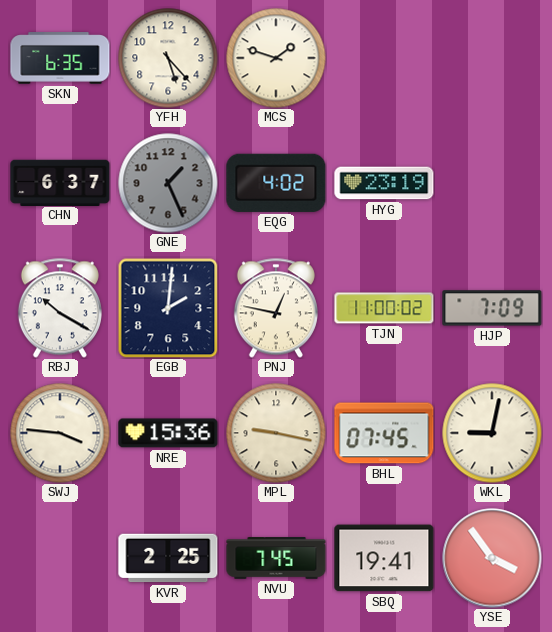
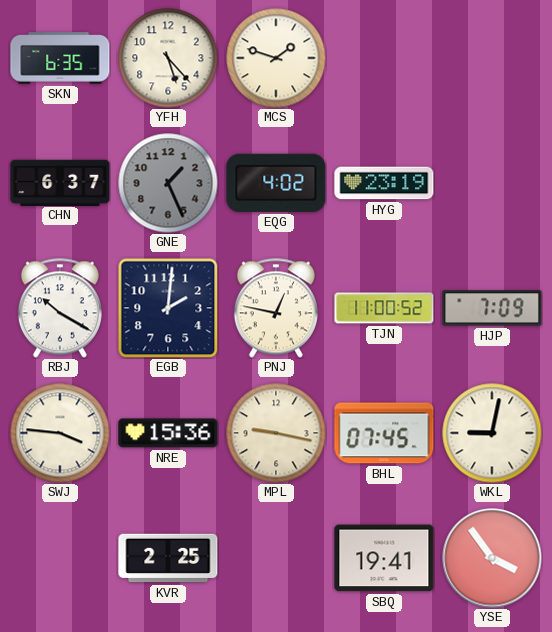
TJN: 11:00:02 -> 11:00:52 (384, 308)
NVU: 7:45 -> none (276, 558)
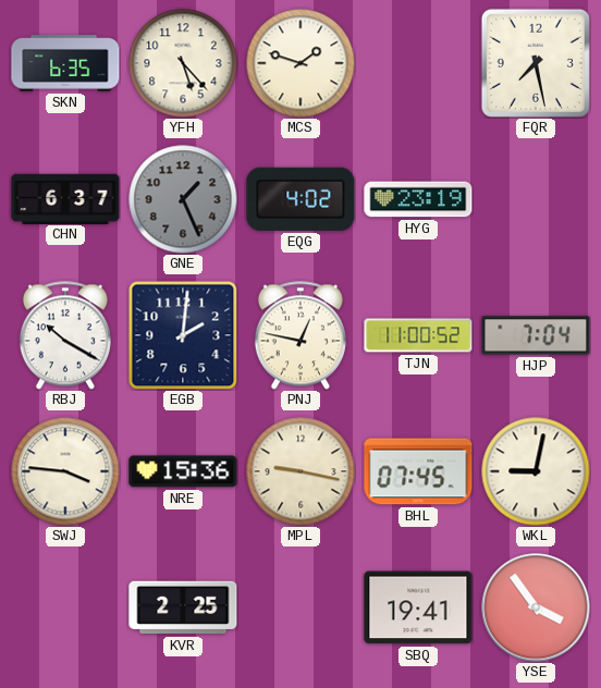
FQR: none -> 7:28 (536, 63)
HJP: 7:09 -> 7:04 (536, 335)
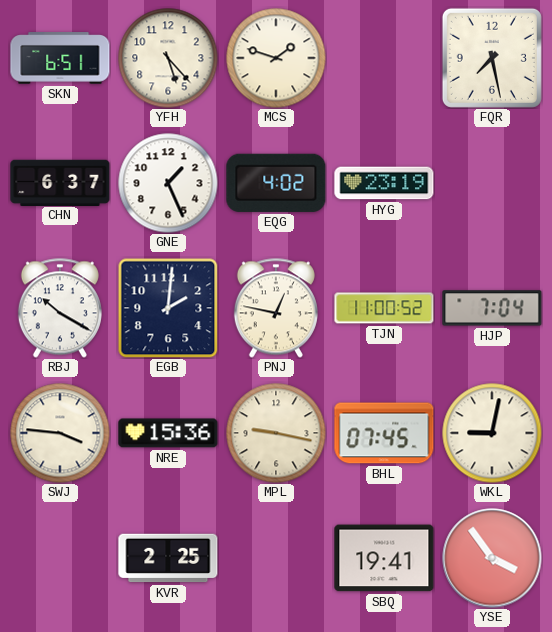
SKN: 6:35 -> 6:51 (60, 58)
GNE dial: grey -> white (168, 183)
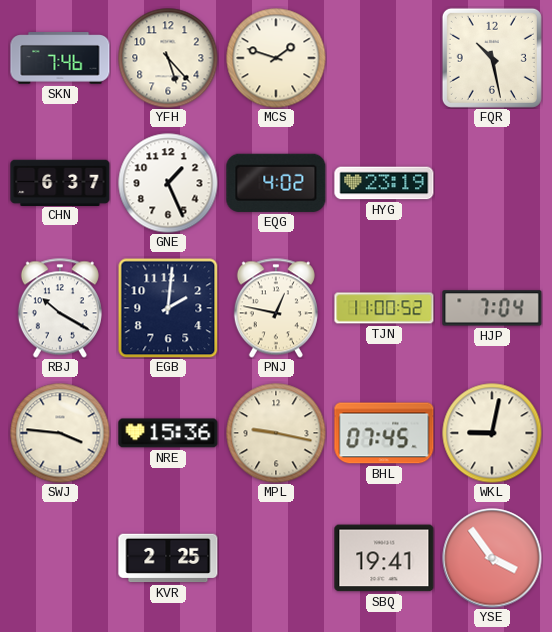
SKN: 6:51 -> 7:46 (60, 58)
FQR: 7:28 -> 10:28 (492, 58)
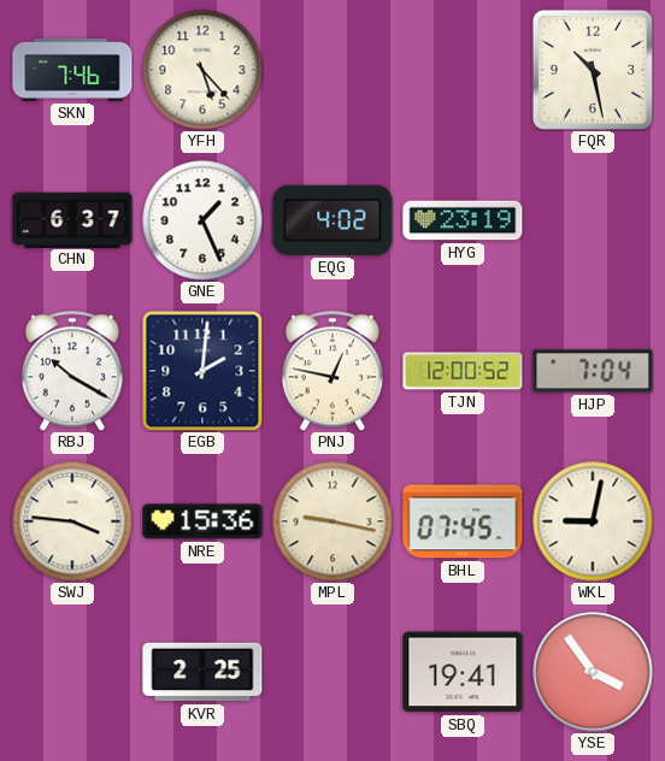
MCS: 1:48 -> none (276, 58)
TJN: 11:00 -> 12:00 (463, 371)
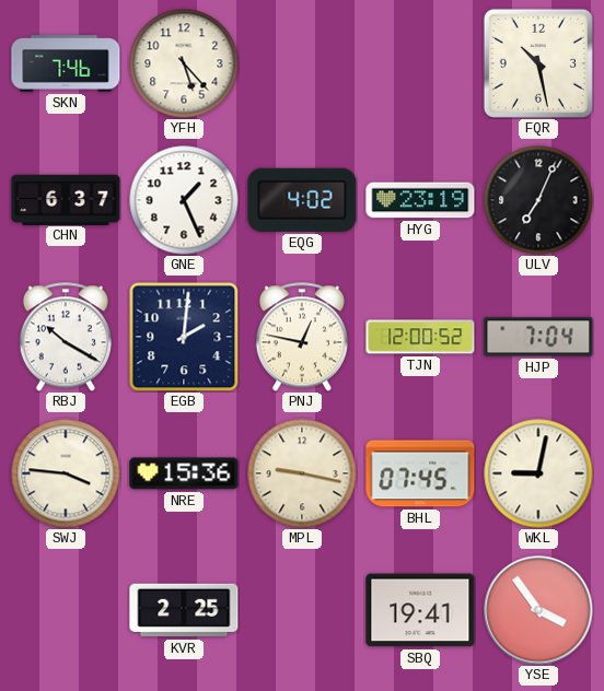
ULV: none -> 7:04 (538, 200)
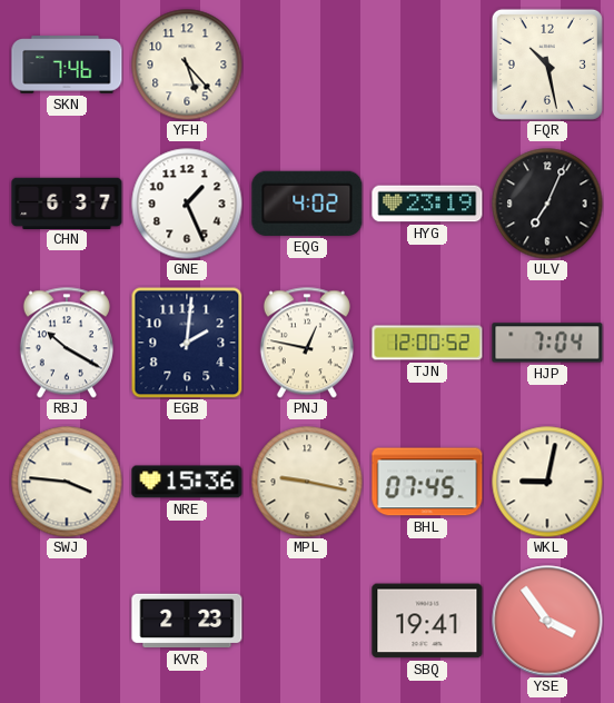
KVR: 2:25 -> 2:23 (187, 621)
